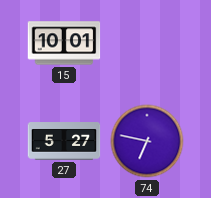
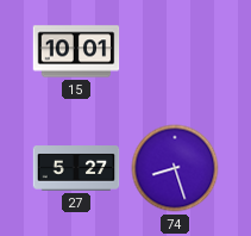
74: 6:47 -> 8:27 (175, 168)
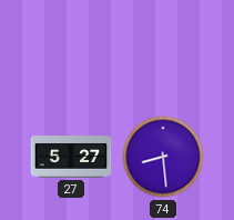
15: 10:01 -> none (76, 51)
74: 8:27 -> 8:29 (163, 157)
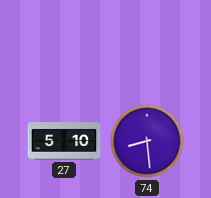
27: 5:27 -> 5:10 (64, 141)
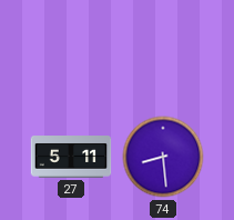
27: 5:10 -> 5:11 (71, 157)
